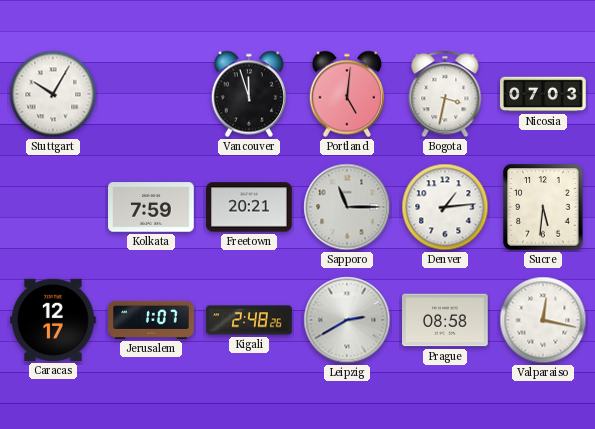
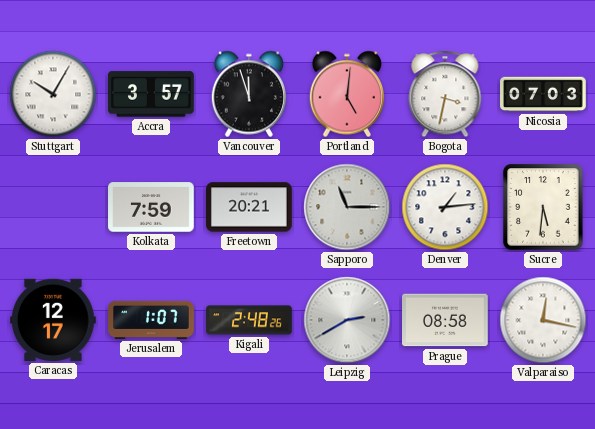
Accra: none -> 3:57 (152, 94)
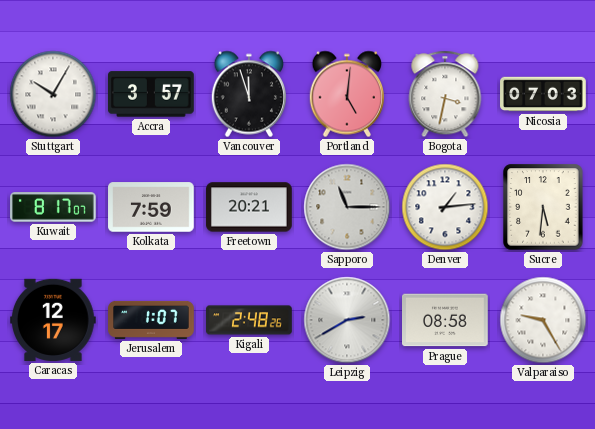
Kuwait: none -> 8:17 (53, 207)
Valparaiso: 12:17 -> 9:25 (543, 320)
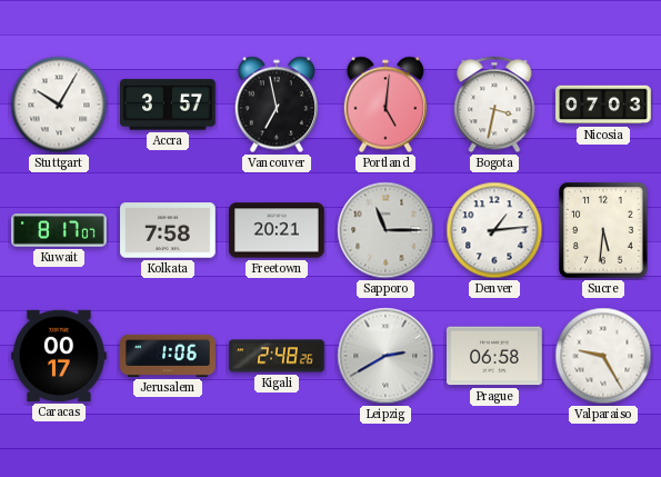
Vancouver: 11:57 -> 6:58 (276, 105)
Kolkata: 7:59 -> 7:58 (168, 230)
Caracas: 12:17 -> 00:17 (60, 356)
Jerusalem: 1:07 -> 1:06 (168, 356)
Prague: 08:58 -> 06:58 (495, 356)
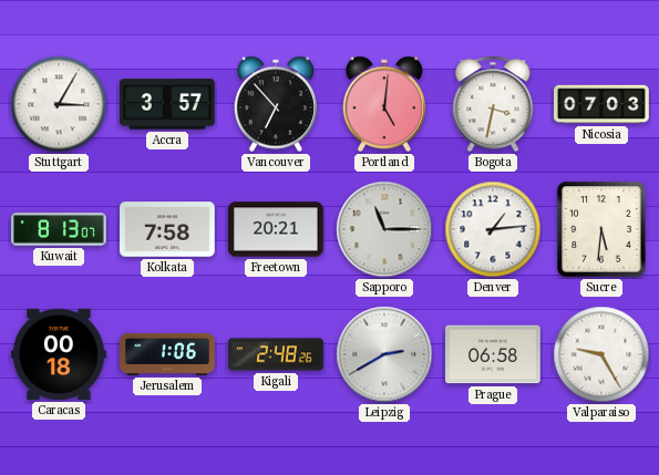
Stuttgart: 10:05 -> 3:05 (59, 104)
Vancouver: 6:58 -> 6:53 (275, 104)
Kuwait: 8:17 -> 8:13 (59, 229)
Caracas: 00:17 -> 00:18 (60, 354)
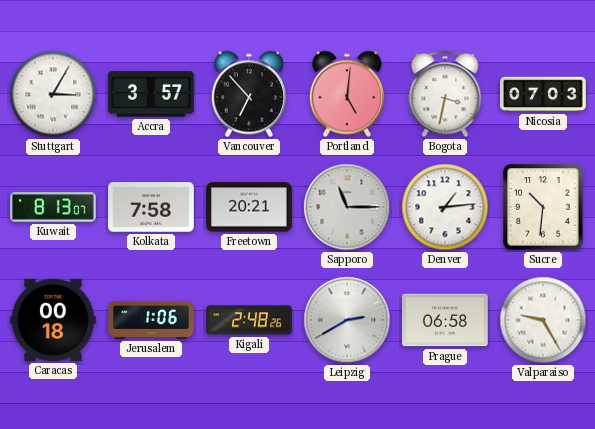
Sucre: 5:31 -> 10:31 (543, 207)
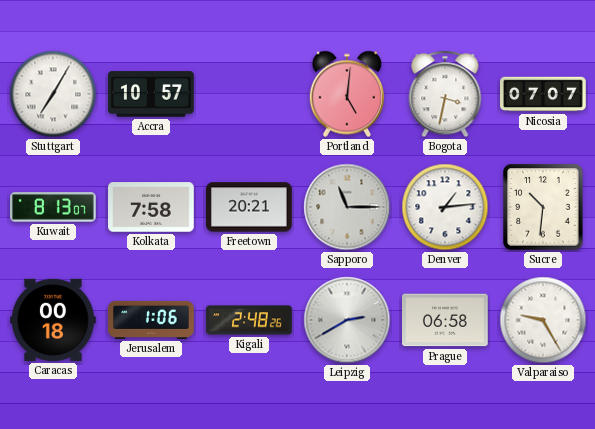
Stuttgart: 3:05 -> 7:05 (53, 94)
Accra: 3:57 -> 10:57 (152, 94)
Vancouver: 6:53 -> none (248, 94)
Nicosia: 07:03 -> 07:07 (543, 94)
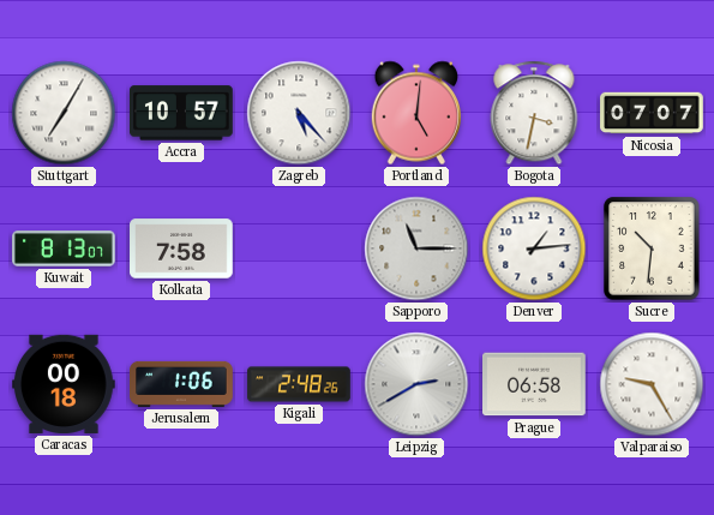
Zagreb: none -> 5:23 (299, 113)
Freetown: 20:21 -> none (249, 207)
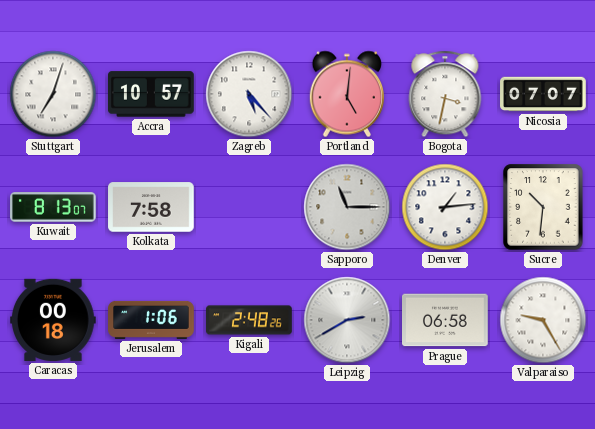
Stuttgart: 7:05 -> 7:03 (53, 94)
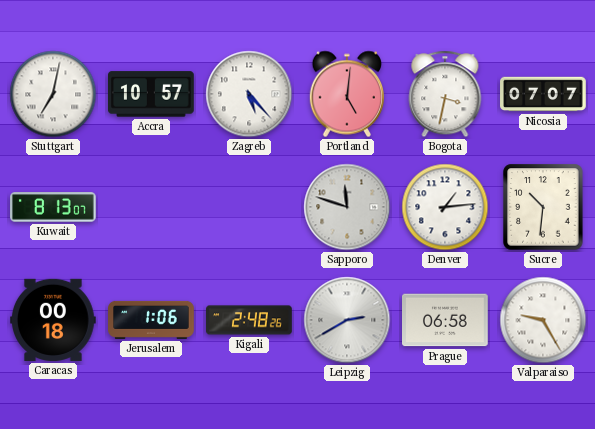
Stuttgart: 7:03 -> 7:02 (53, 94)
Kolkata: 7:58 -> none (151, 207)
Sapporo: 11:15 -> 11:48 (347, 207)
